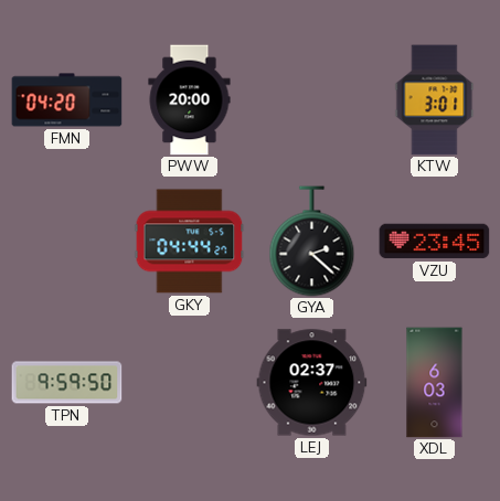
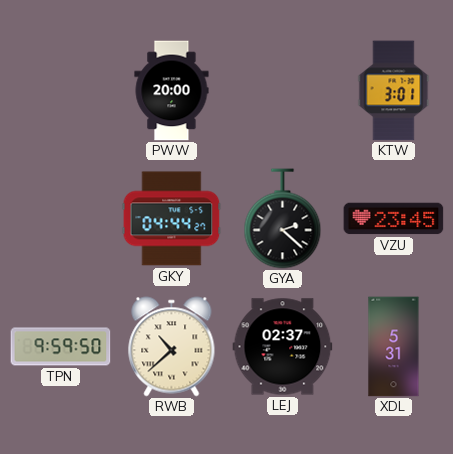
FMN: 04:20 -> none (67, 100)
RWB: none -> 10:38 (172, 347)
XDL: 6:03 -> 5:31 (394, 347)
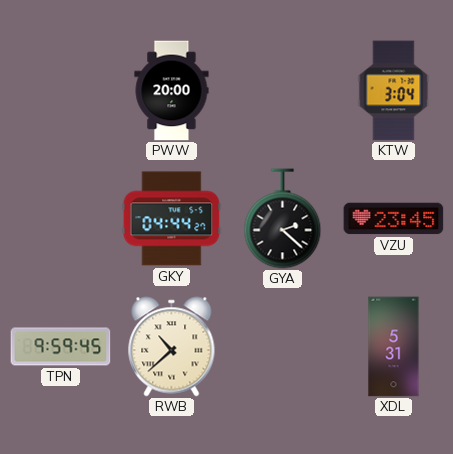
KTW: 3:01 -> 3:04 (394, 91)
TPN: 9:59:50 -> 9:59:45 (61, 347)
LEJ: 02:37 -> none (283, 347)
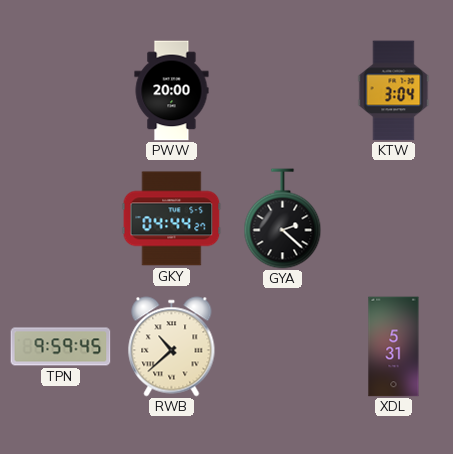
VZU: 23:45 -> none (394, 219)
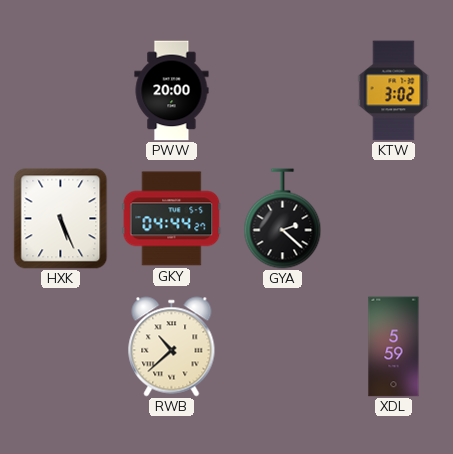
KTW: 3:04 -> 3:02 (394, 91)
HXK: none -> 5:26 (61, 219)
TPN: 9:59 -> none (61, 347)
XDL: 5:31 -> 5:59 (394, 347)
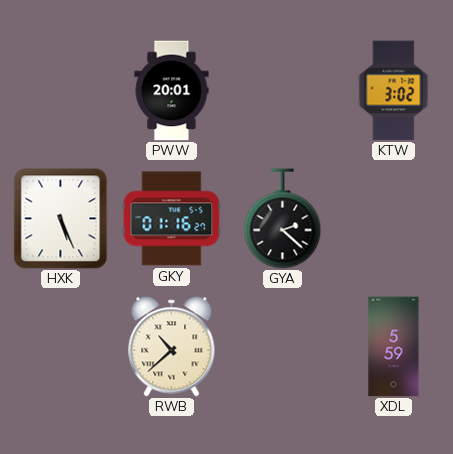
PWW: 20:00 -> 20:01 (172, 91)
GKY: 04:44 -> 01:16 (172, 219)
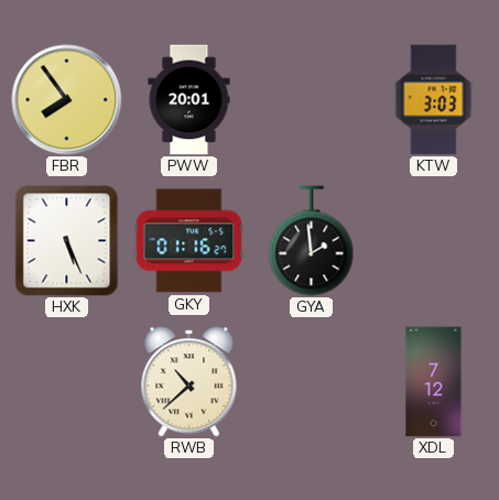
FBR: none -> 7:54 (67, 100)
KTW: 3:02 -> 3:03 (434, 100)
GYA: 2:22 -> 1:59 (312, 241)
XDL: 5:59 -> 7:12 (434, 382)
